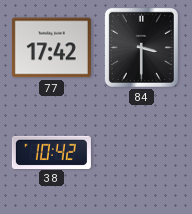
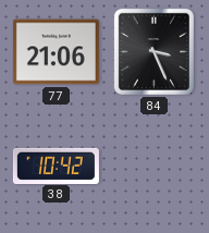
77: 17:42 -> 21:06 (56, 52)
84: 3:30 -> 3:26 (153, 51)
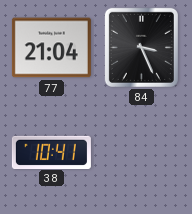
77: 21:06 -> 21:04 (51, 48)
38: 10:42 -> 10:41 (51, 152)
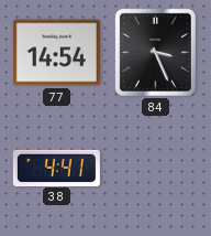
77: 21:04 -> 14:54 (56, 53)
38: 10:41 -> 4:41 (56, 168)
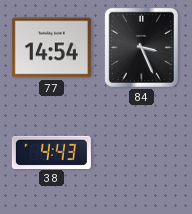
38: 4:41 -> 4:43 (51, 152)
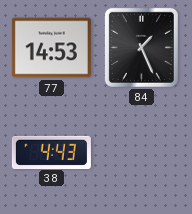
77: 14:54 -> 14:53 (51, 48)
84: 3:26 -> 1:26 (141, 47)
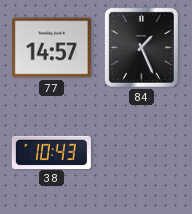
77: 14:53 -> 14:57 (51, 48)
38: 4:43 -> 10:43 (51, 152)
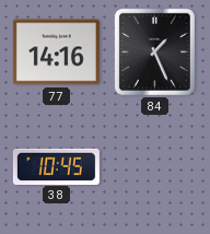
77: 14:57 -> 14:16 (56, 52)
38: 10:43 -> 10:45 (56, 166)
